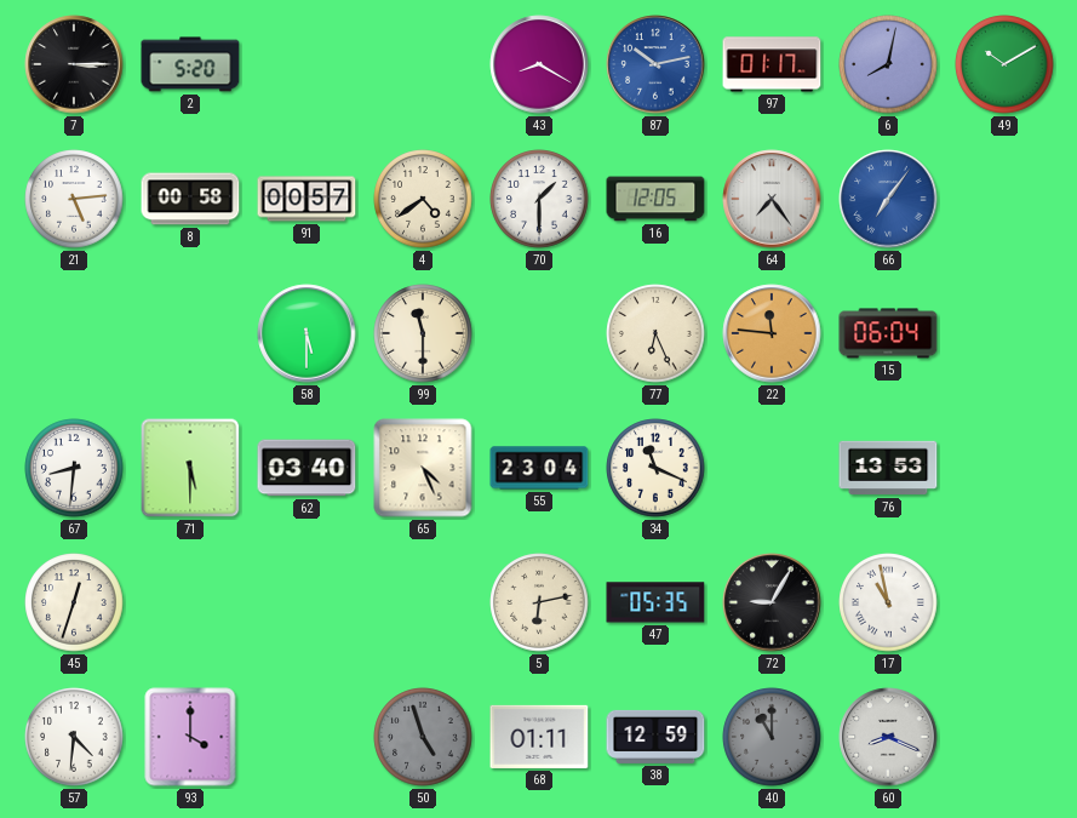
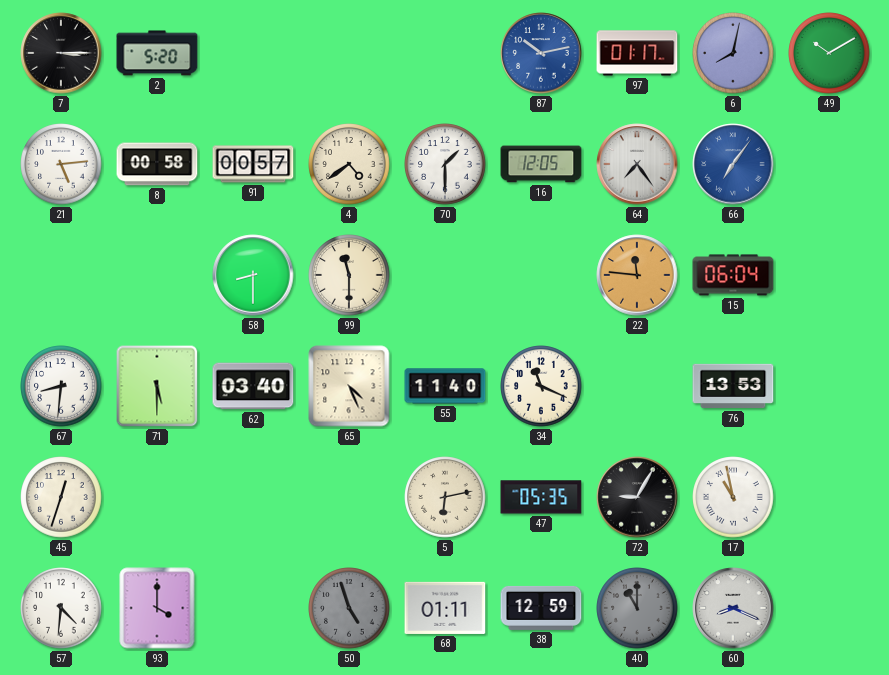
43: 8:20 -> none (539, 64)
58: 5:30 -> 8:30 (253, 275)
77: 6:26 -> none (655, 333)
55: 23:04 -> 11:40 (445, 386)
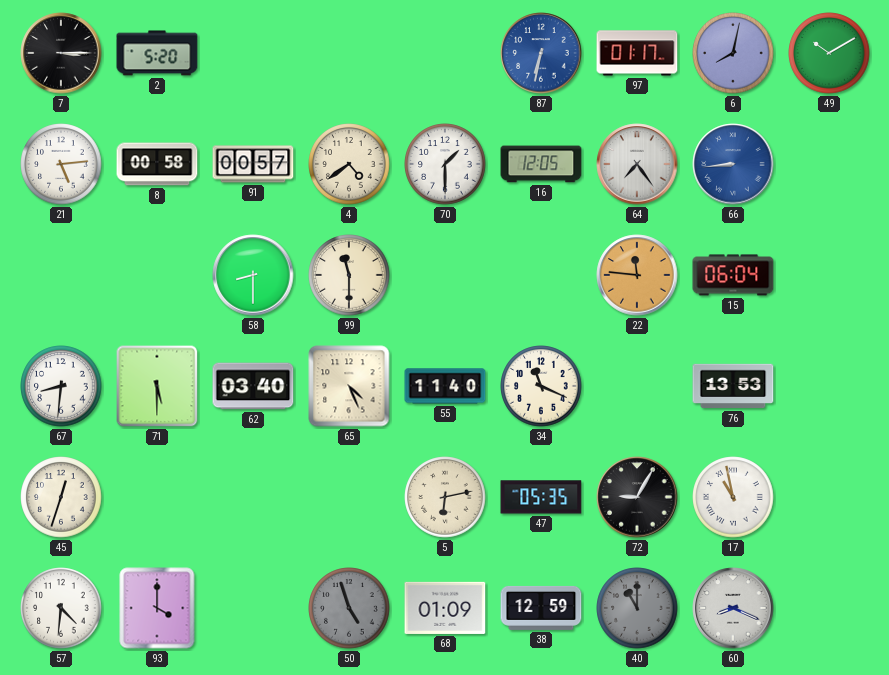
87: 10:13 -> 6:32 (541, 53)
66: 7:06 -> 8:44 (733, 164)
68: 01:11 -> 01:09 (445, 608)
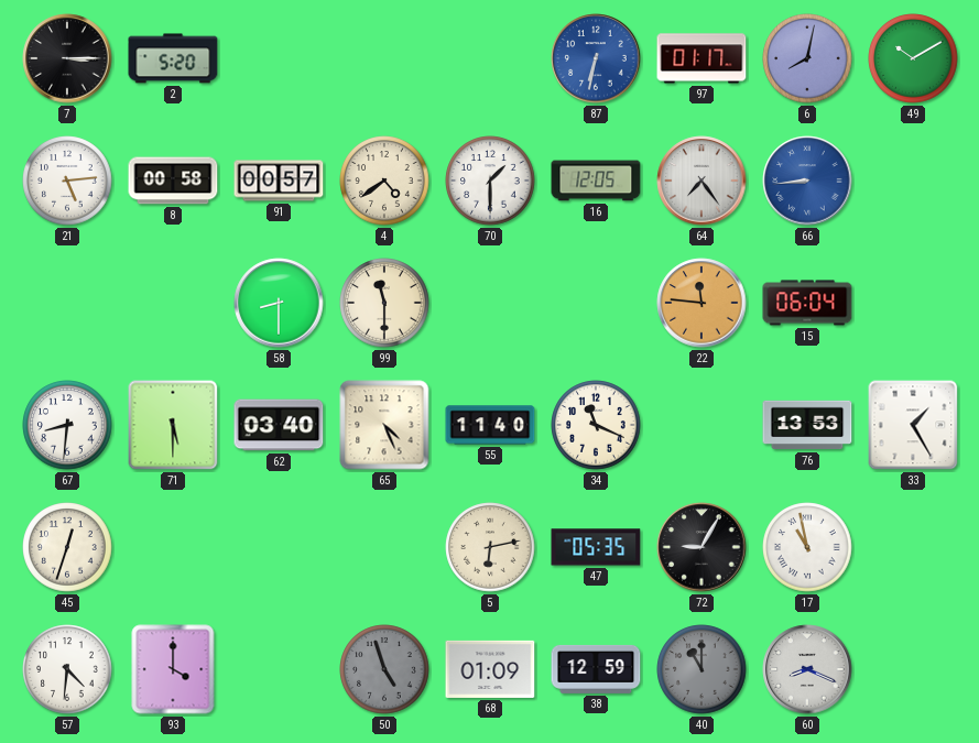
33: none -> 1:25 (913, 425)
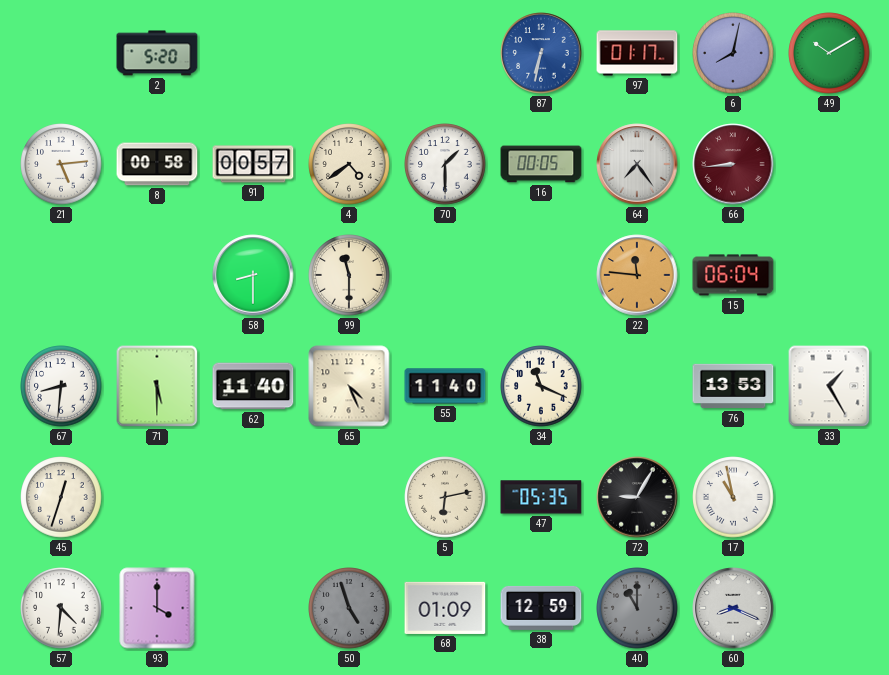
7: 3:15 -> none (67, 58)
16: 12:05 -> 00:05 (541, 164)
66 dial: blue -> burgundy (733, 164)
62: 03:40 -> 11:40 (253, 386)
